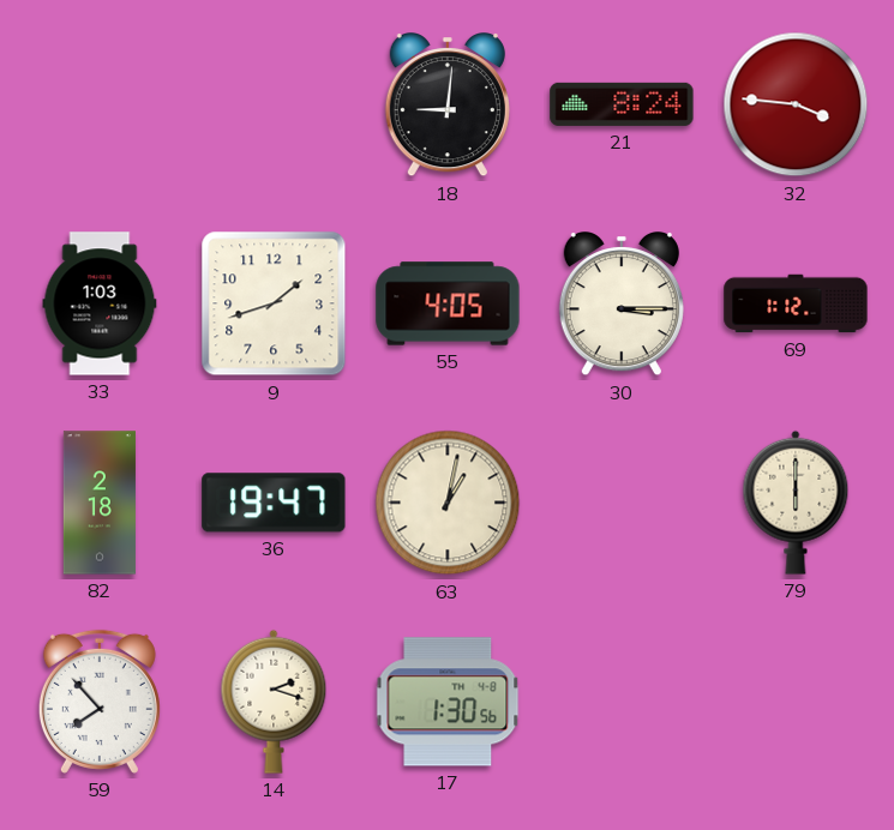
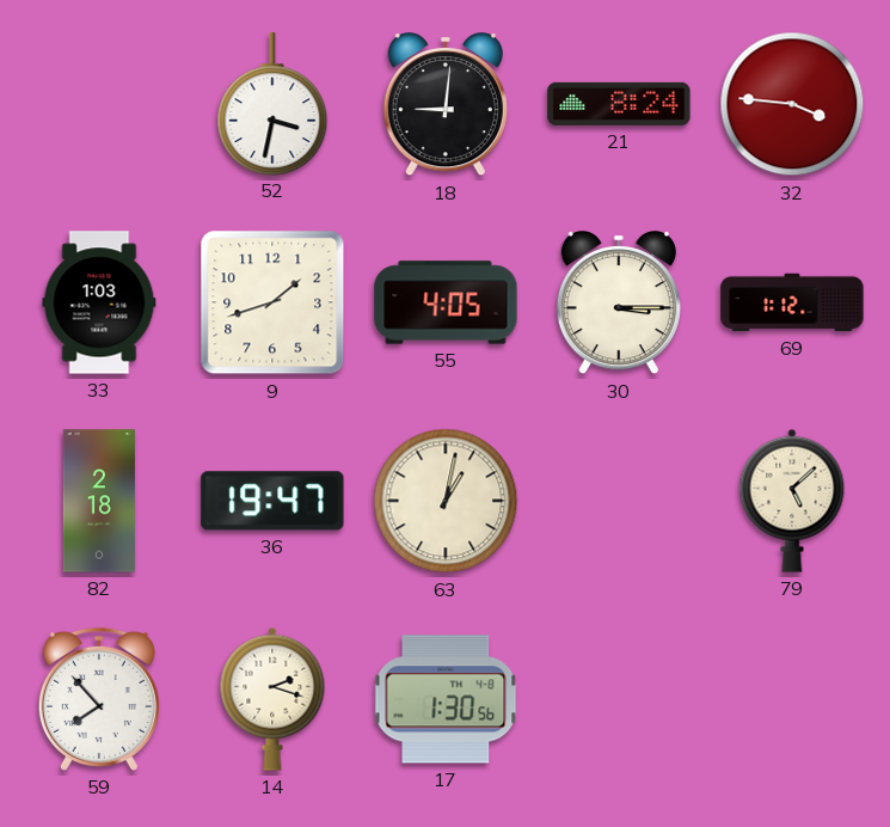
52: none -> 3:32 (272, 104)
79: 6:00 -> 5:08 (792, 501)
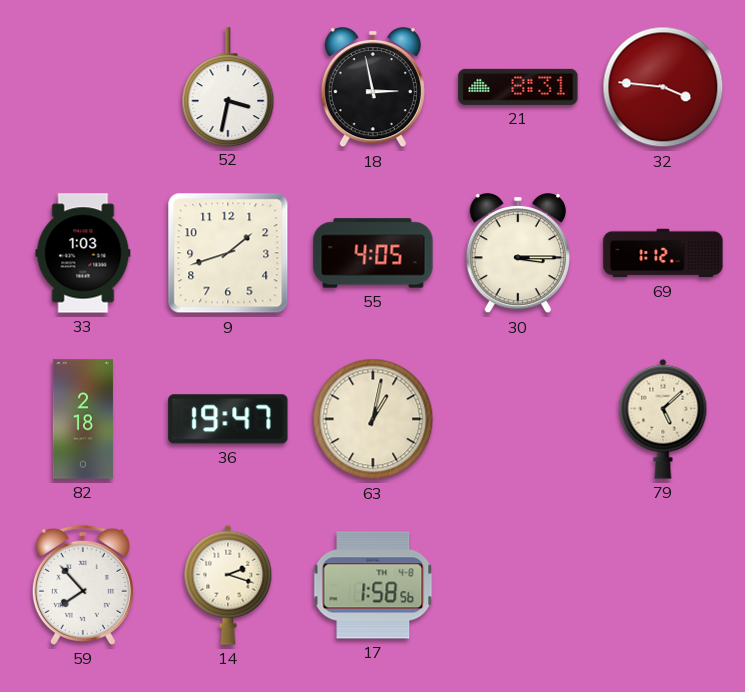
18: 9:01 -> 2:58 (373, 88)
21: 8:24 -> 8:31 (518, 87)
17: 1:30 -> 1:58 (373, 585)
